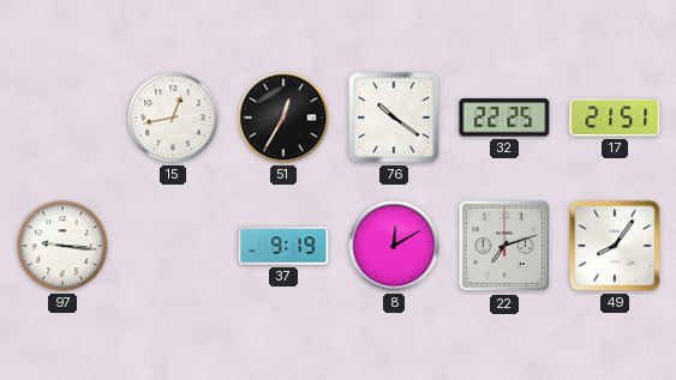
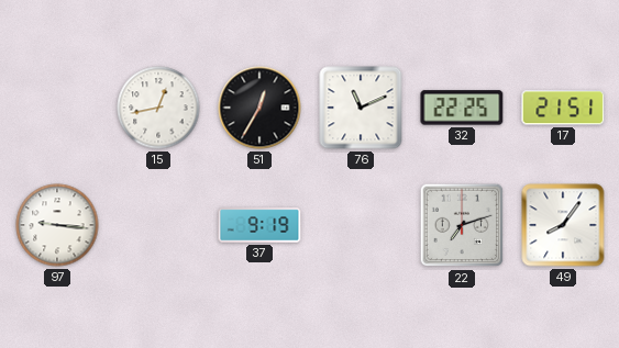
76: 10:21 -> 11:11 (361, 108)
8: 12:10 -> none (394, 246)
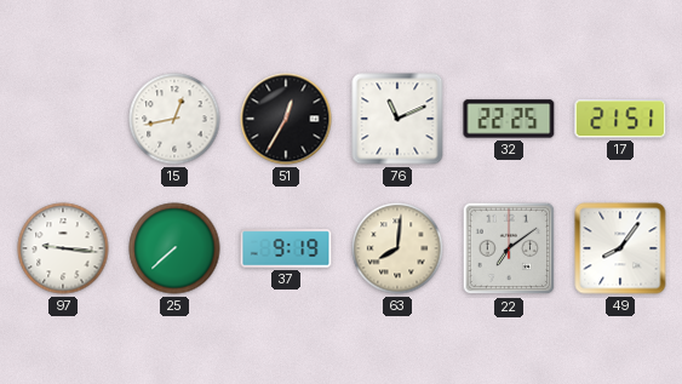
25: none -> 7:38 (174, 248)
63: none -> 8:01 (397, 248)
22: 7:12 -> 7:09 (509, 248)
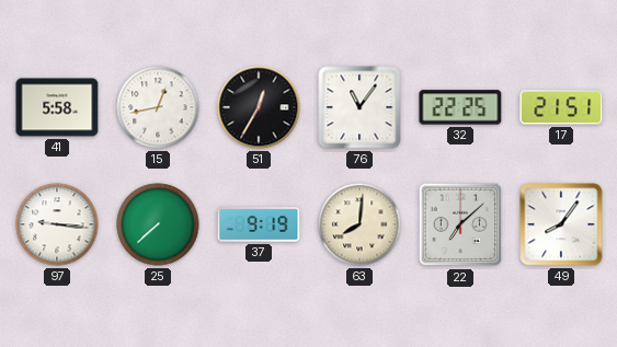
41: none -> 5:58 (57, 107)
76: 11:11 -> 11:06 (359, 107)
22: 7:09 -> 7:08 (460, 224)
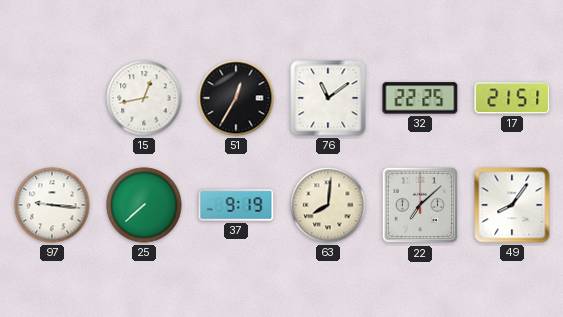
41: 5:58 -> none (57, 107)
76: 11:06 -> 11:09 (328, 98)
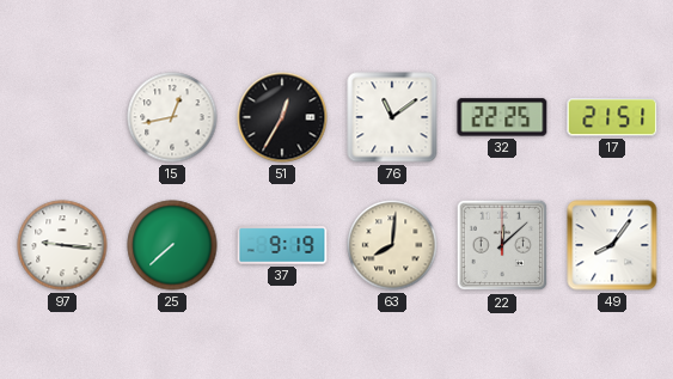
22: 7:08 -> 12:08 (502, 245)
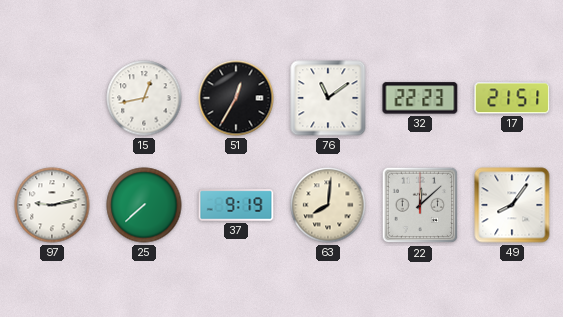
32: 22:25 -> 22:23 (420, 98)
97: 9:16 -> 9:13 (52, 205)
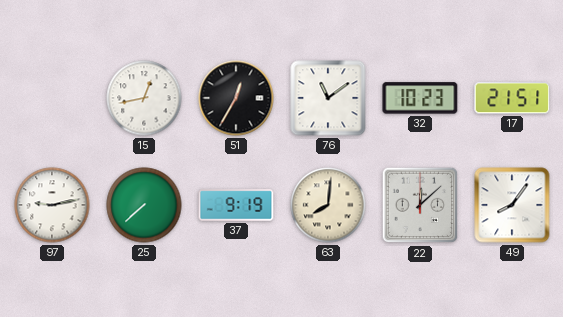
32: 22:23 -> 10:23 (420, 98)
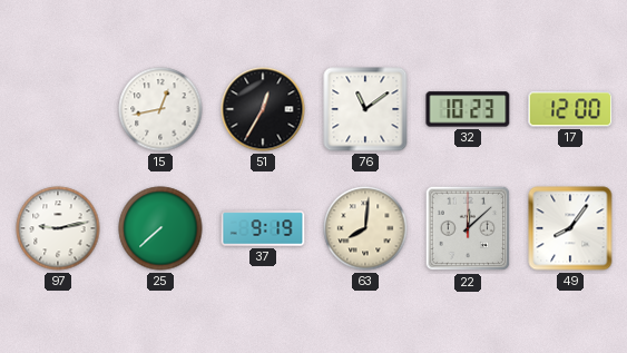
17: 21:51 -> 12:00 (570, 109)
